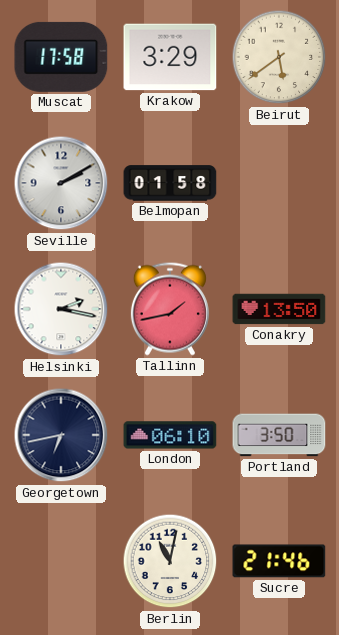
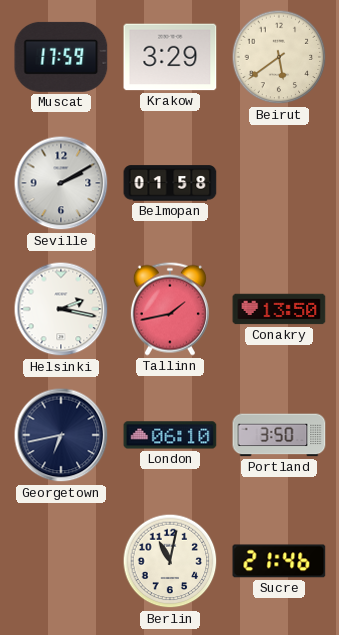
Muscat: 17:58 -> 17:59 (61, 57)
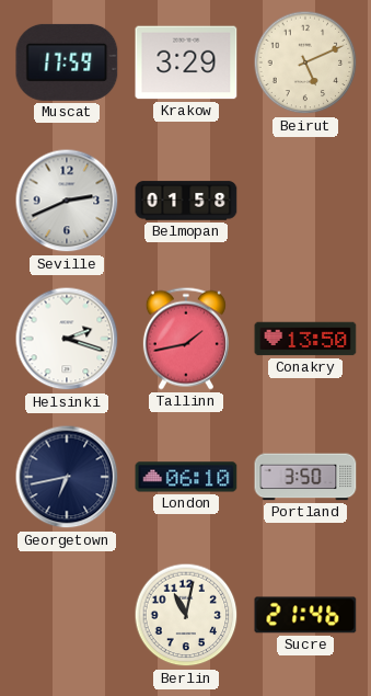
Beirut: 5:39 -> 5:11 (305, 62)
Seville: 2:10 -> 2:41 (67, 201)
Helsinki: 2:17 -> 2:18 (67, 339)
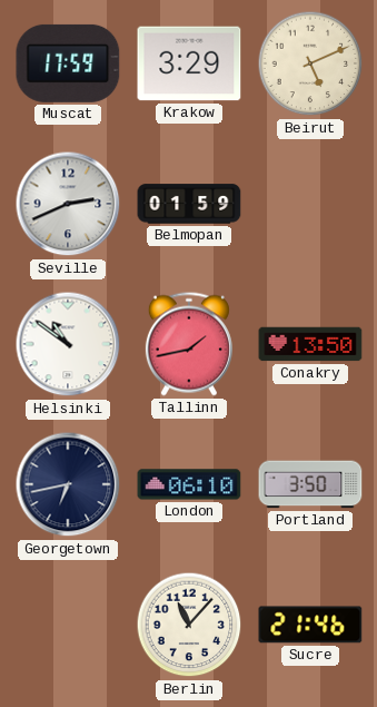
Belmopan: 01:58 -> 01:59 (189, 204)
Helsinki: 2:18 -> 10:51 (68, 344)
Berlin: 11:02 -> 11:07 (189, 625)
